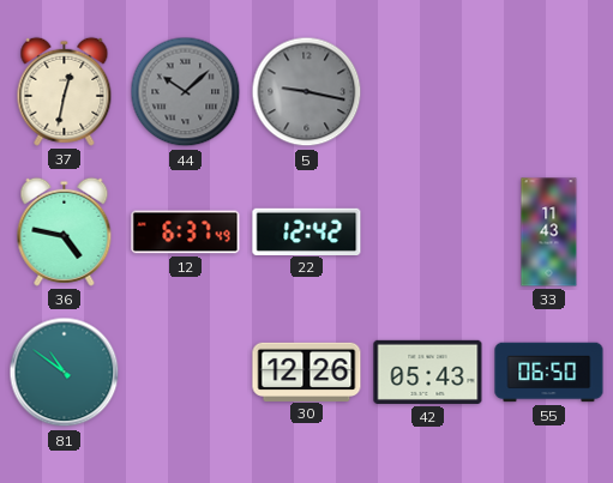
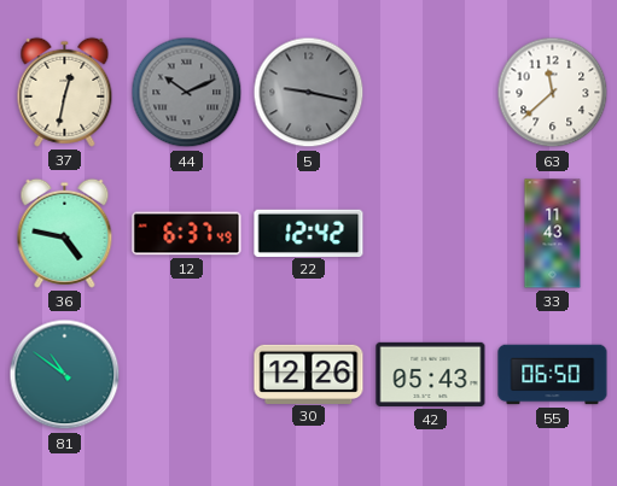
44: 10:08 -> 10:11 (187, 93)
63: none -> 11:38 (553, 93)
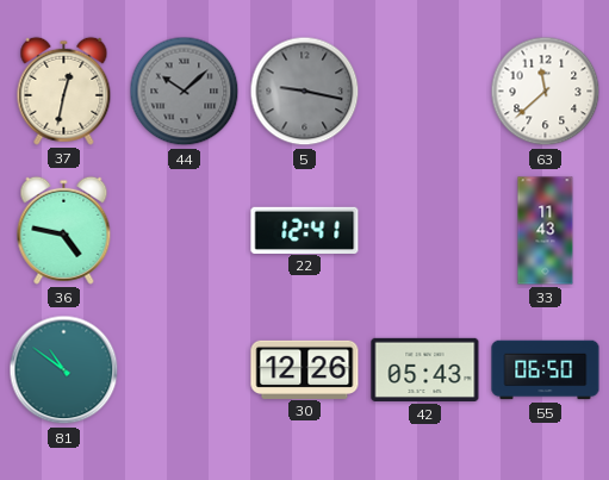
44: 10:11 -> 10:08 (185, 92)
12: 6:37 -> none (187, 234)
22: 12:42 -> 12:41 (305, 230)
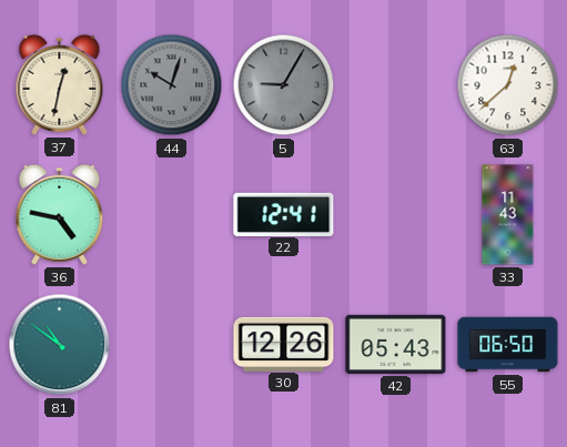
44: 10:08 -> 10:03 (172, 85)
5: 9:17 -> 9:05 (284, 85)
63: 11:38 -> 12:38 (508, 85)
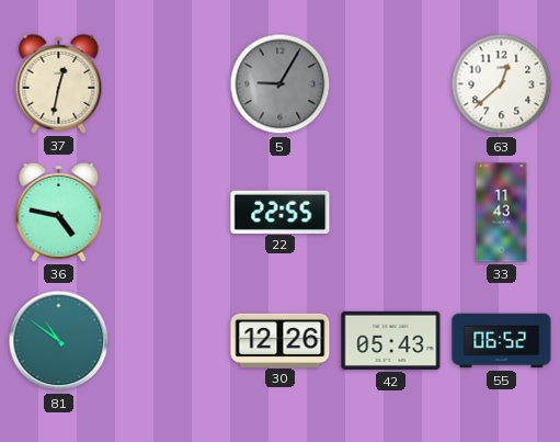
44: 10:03 -> none (172, 85)
22: 12:41 -> 22:55 (281, 212)
55: 06:50 -> 06:52 (502, 341)
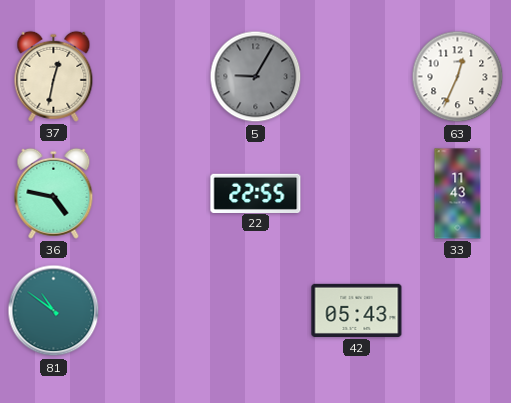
63: 12:38 -> 12:34 (458, 77)
30: 12:26 -> none (281, 340)
55: 06:52 -> none (502, 341)
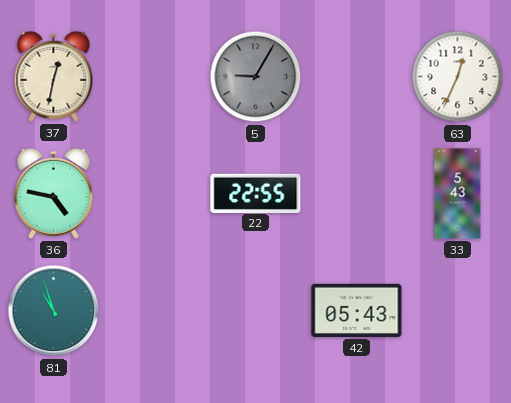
33: 11:43 -> 5:43 (458, 194)
81: 10:51 -> 10:57 (54, 311)
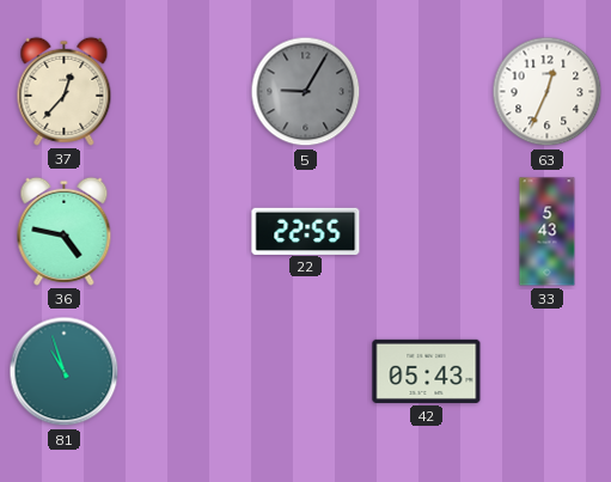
37: 12:32 -> 12:37 (65, 91)
